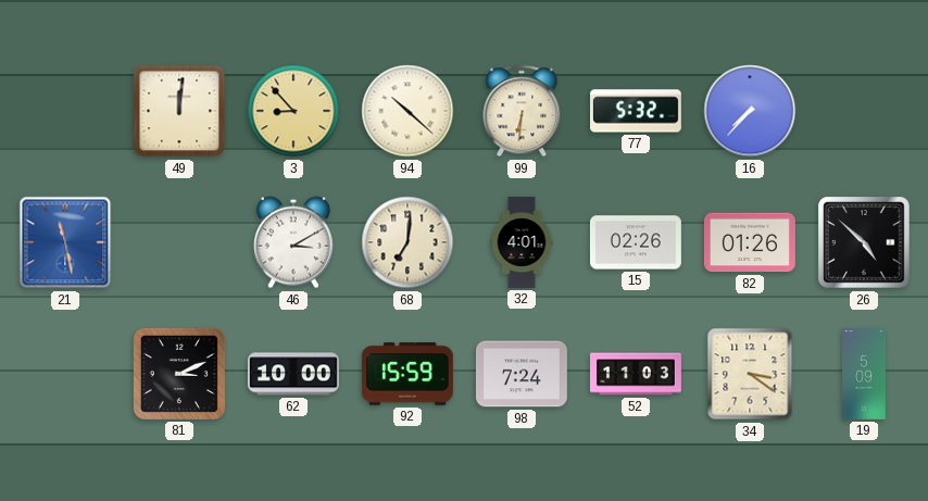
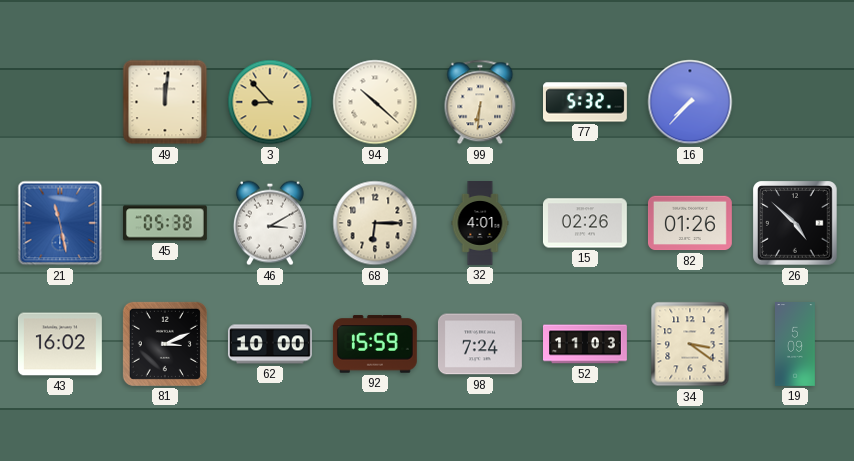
45: none -> 05:38 (165, 223)
68: 7:01 -> 6:15 (375, 223)
43: none -> 16:02 (60, 344)
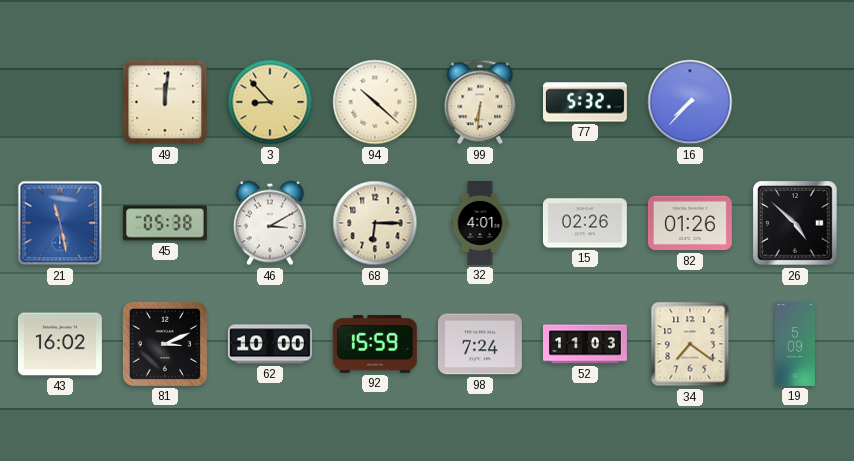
34: 3:21 -> 7:21 (690, 344)
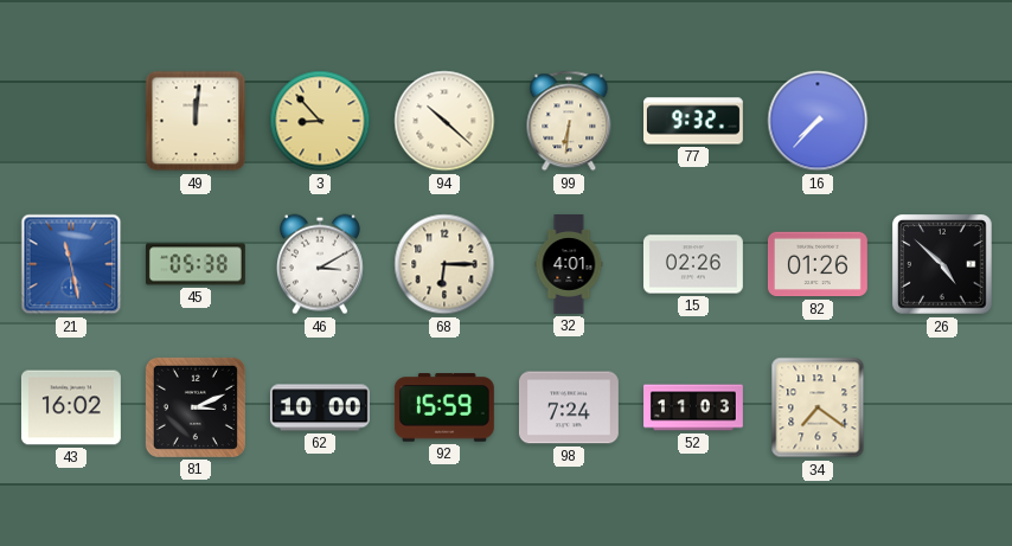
77: 5:32 -> 9:32 (694, 121)
19: 5:09 -> none (796, 345)
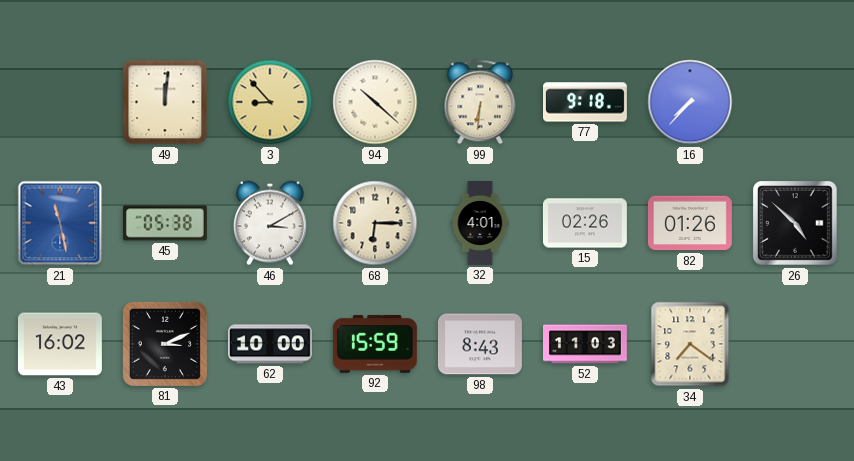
77: 9:32 -> 9:18 (586, 102)
98: 7:24 -> 8:43 (480, 344)
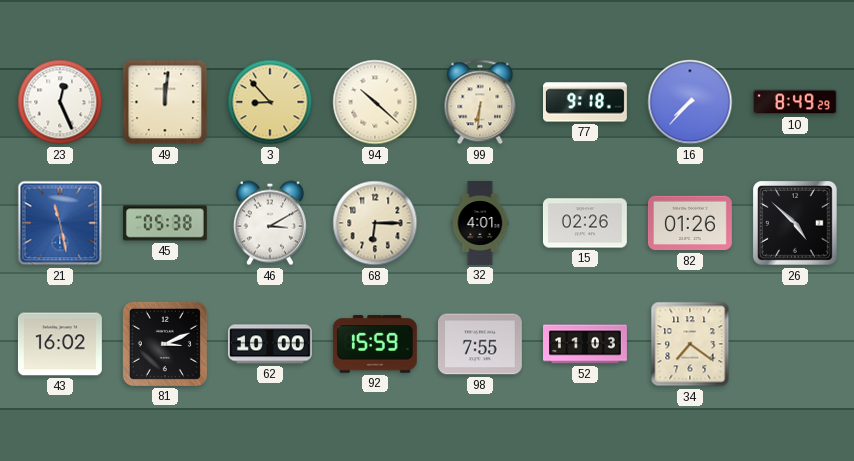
23: none -> 12:26 (60, 102)
10: none -> 8:49 (795, 102)
98: 8:43 -> 7:55 (480, 344)
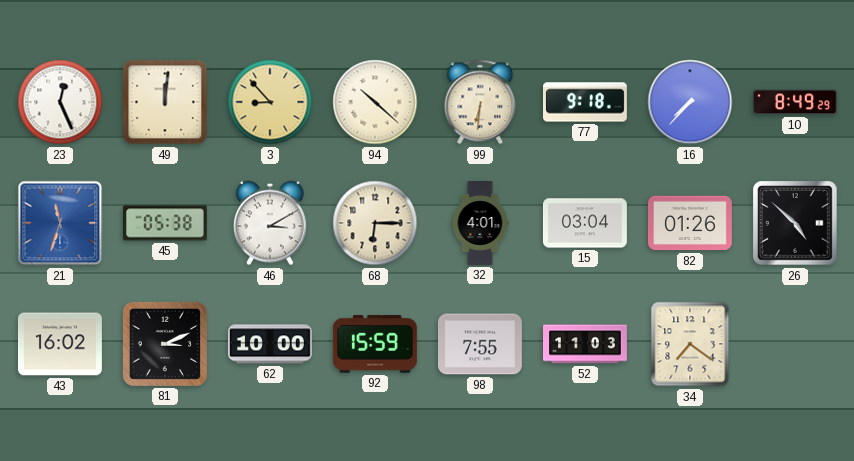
21: 11:28 -> 11:33 (60, 223)
15: 02:26 -> 03:04 (585, 223)
